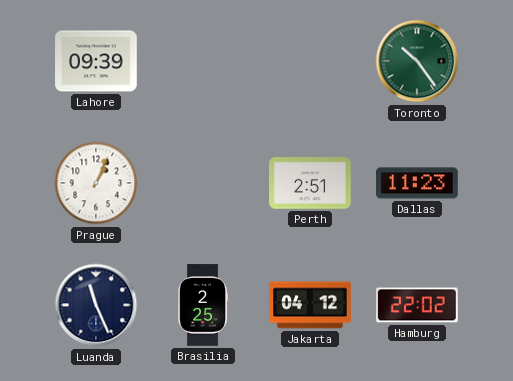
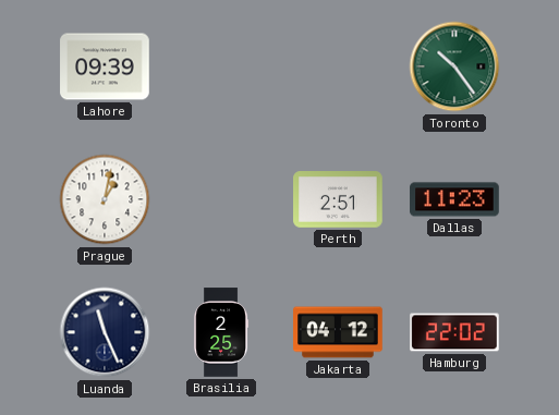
Prague: 1:04 -> 1:02 (105, 199)
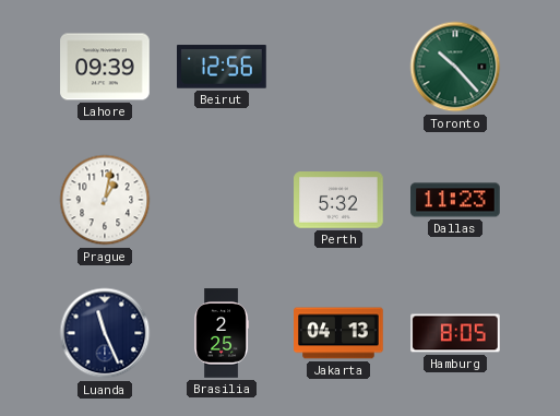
Beirut: none -> 12:56 (223, 67)
Toronto: 10:24 -> 10:23 (455, 67)
Perth: 2:51 -> 5:32 (338, 200)
Jakarta: 04:12 -> 04:13 (338, 333)
Hamburg: 22:02 -> 8:05 (455, 333)
